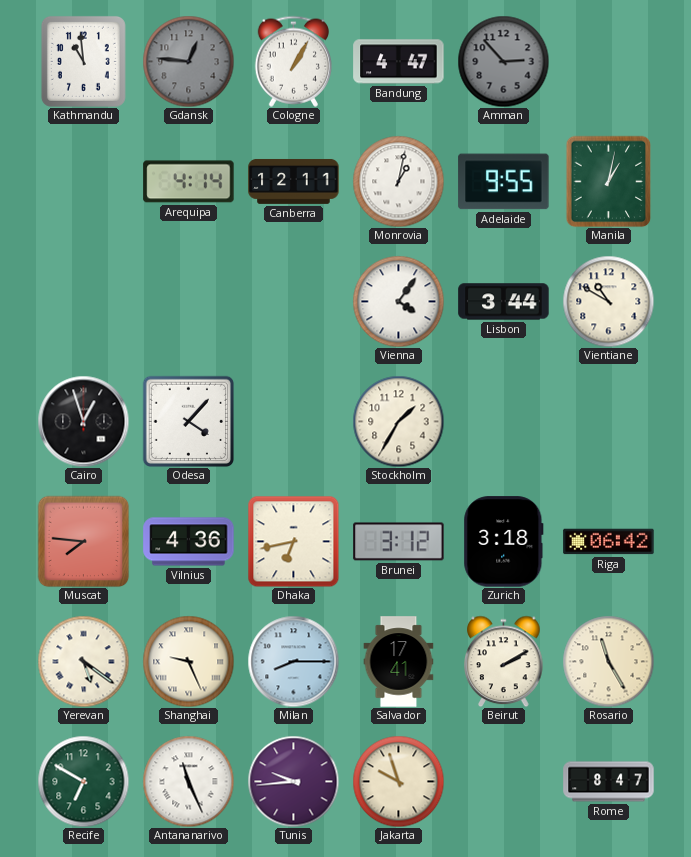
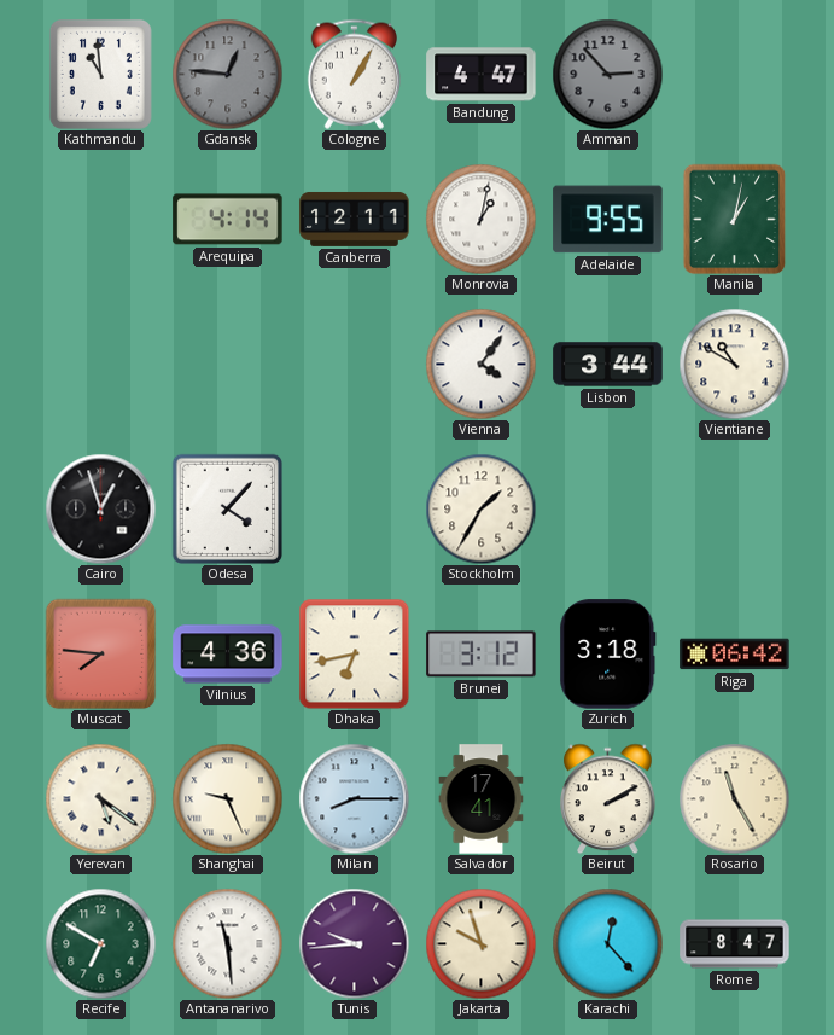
Antananarivo: 11:26 -> 11:29 (227, 943)
Karachi: none -> 12:23 (607, 943)
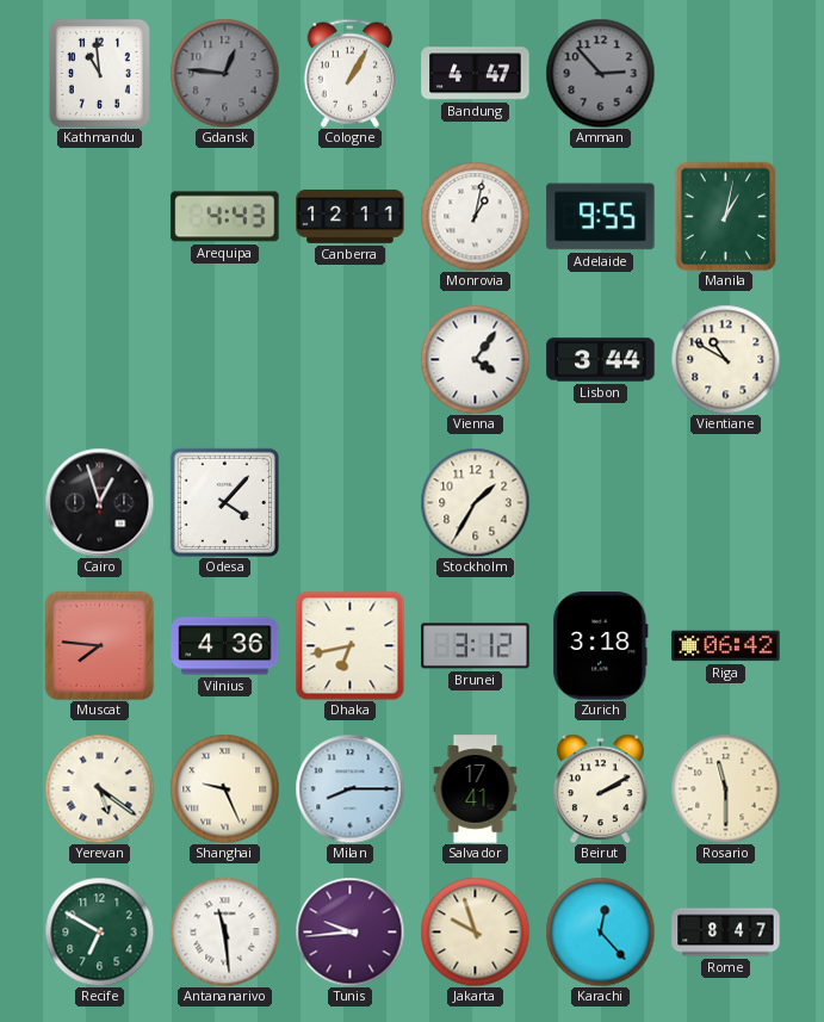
Arequipa: 4:14 -> 4:43 (225, 217)
Rosario: 11:25 -> 11:30 (725, 788)
